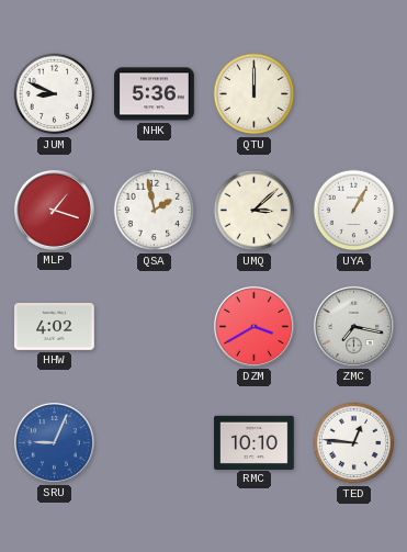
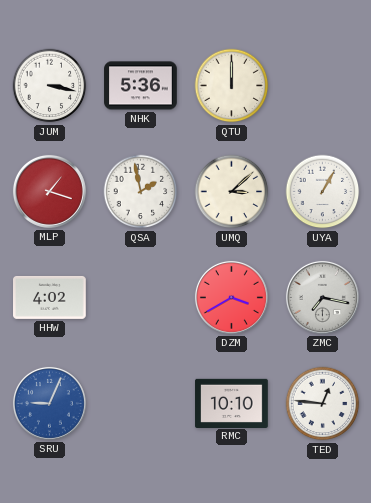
JUM: 8:49 -> 3:17 (50, 86)
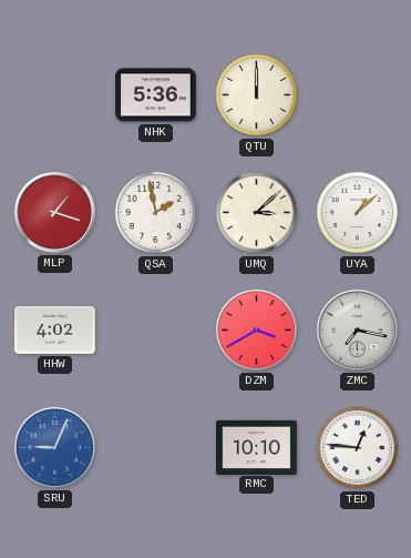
JUM: 3:17 -> none (50, 86)
UYA: 1:05 -> 1:08 (358, 213)
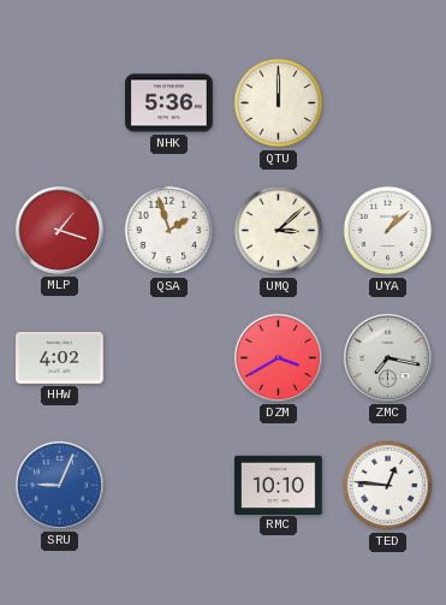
QSA: 1:58 -> 1:57 (170, 231)
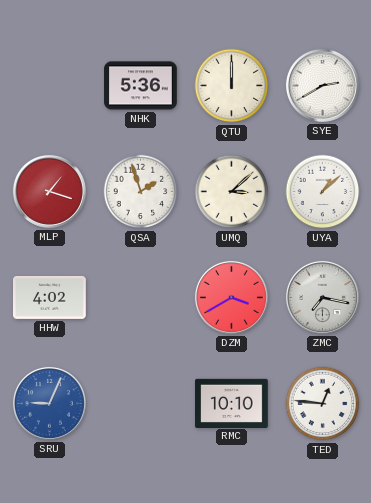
SYE: none -> 2:40 (322, 85)
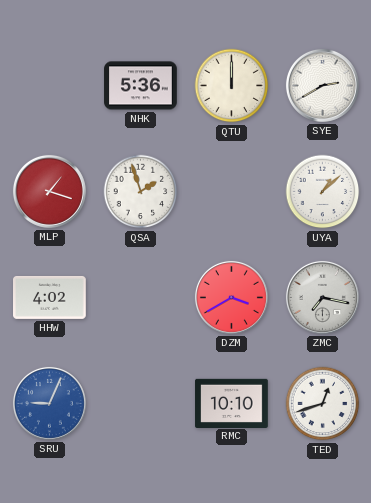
UMQ: 3:08 -> none (232, 192)
TED: 12:46 -> 12:42 (323, 404)
